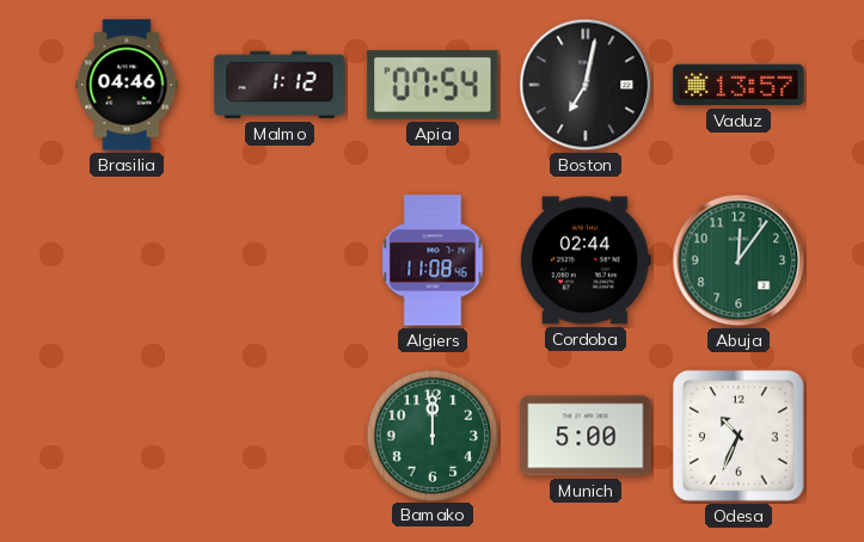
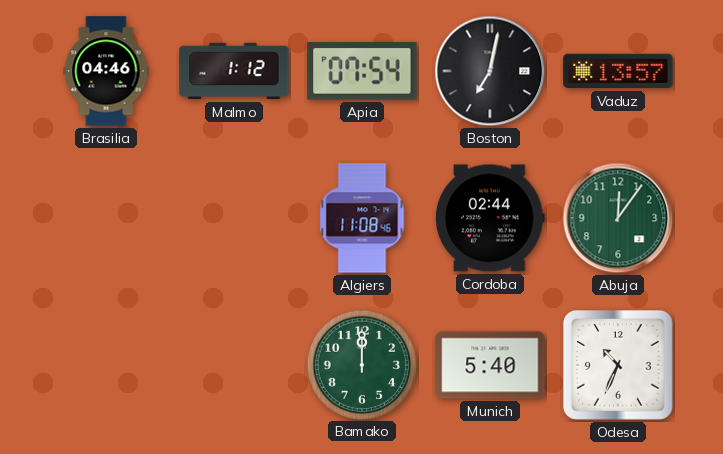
Munich: 5:00 -> 5:40 (490, 365)
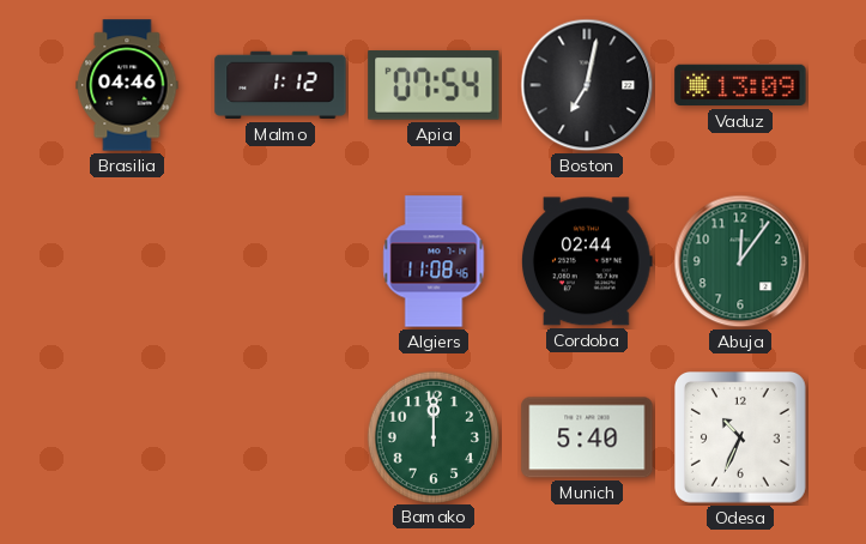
Vaduz: 13:57 -> 13:09 (740, 85)
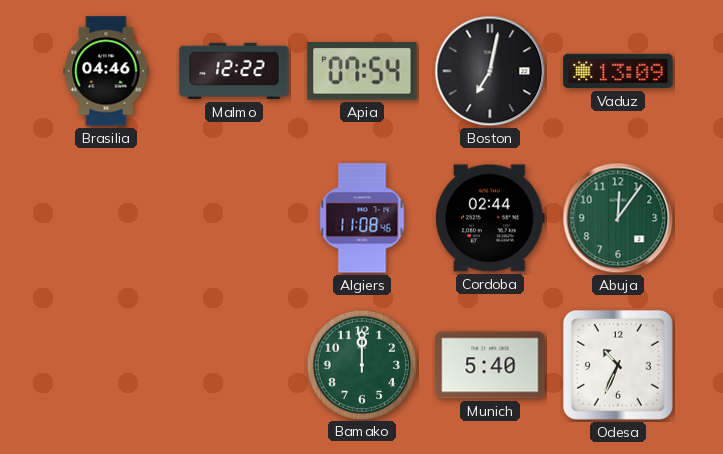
Malmo: 1:12 -> 12:22 (234, 71)
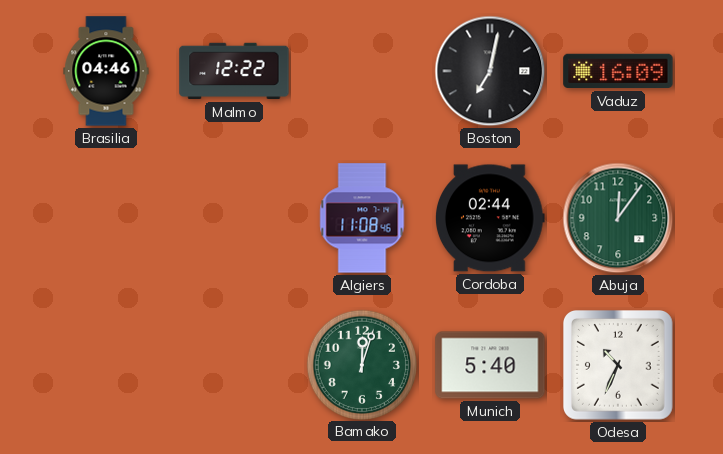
Apia: 07:54 -> none (362, 71)
Vaduz: 13:09 -> 16:09 (618, 71)
Bamako: 12:00 -> 12:03 (361, 364)
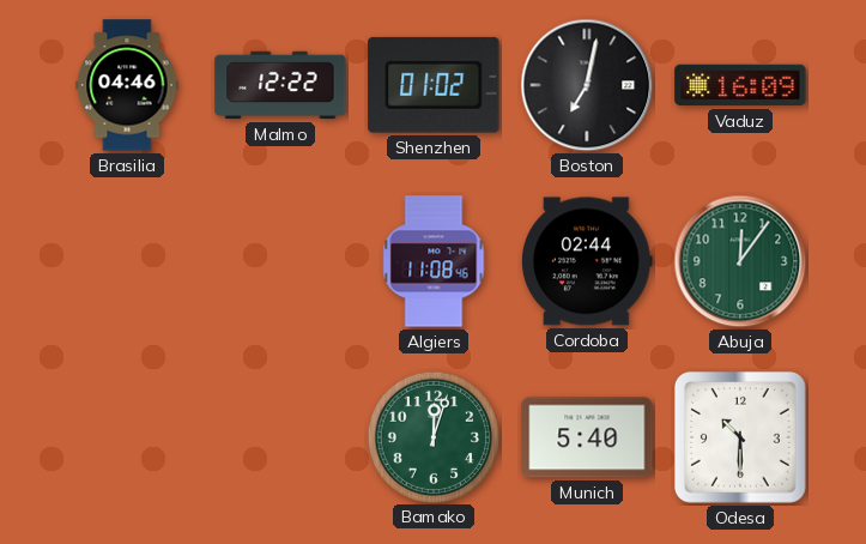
Shenzhen: none -> 01:02 (434, 85)
Odesa: 10:34 -> 10:30 (741, 439)
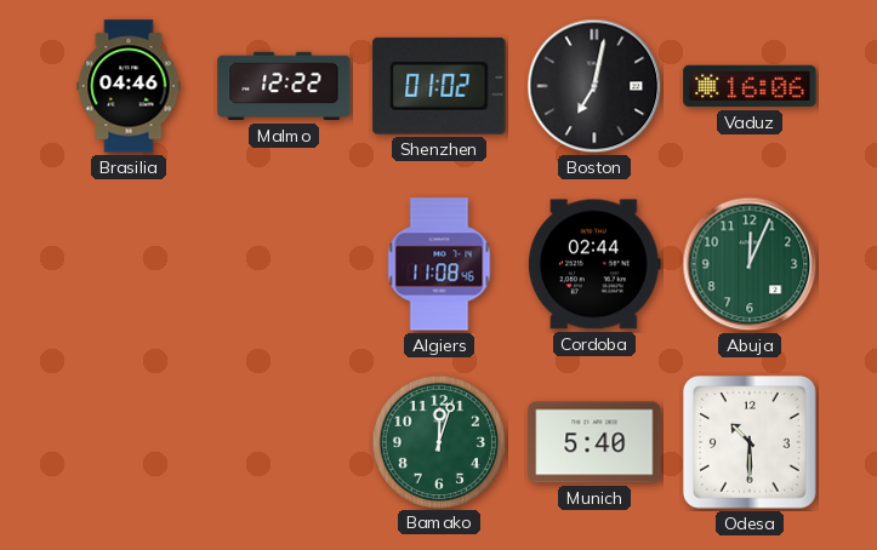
Vaduz: 16:09 -> 16:06 (750, 86)
Abuja: 12:06 -> 12:04 (750, 264)
